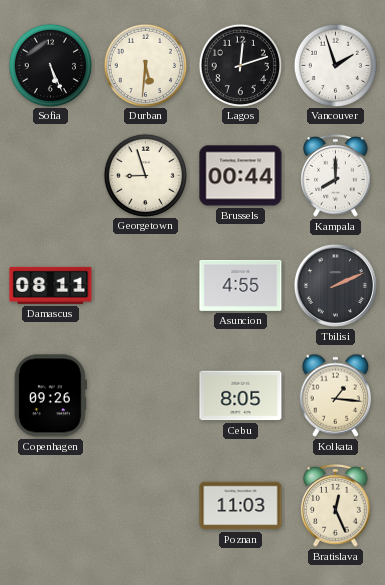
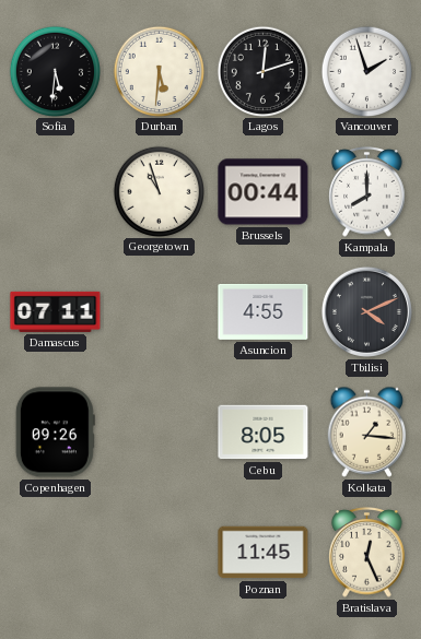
Sofia: 5:26 -> 5:31 (55, 71)
Georgetown: 8:57 -> 10:57 (159, 191)
Damascus: 08:11 -> 07:11 (56, 311)
Tbilisi: 2:11 -> 4:11 (366, 311)
Poznan: 11:03 -> 11:45 (264, 553)
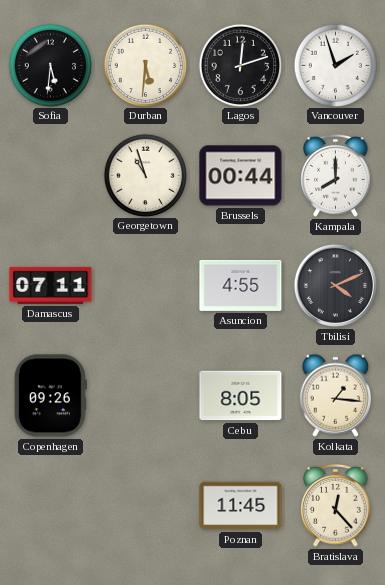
Bratislava: 12:26 -> 12:23 (336, 506)
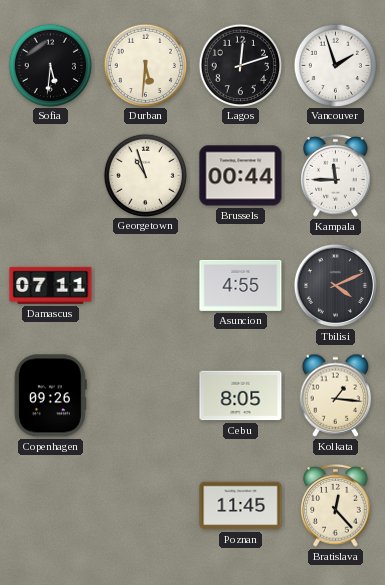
Kampala: 8:00 -> 11:45 (336, 176)
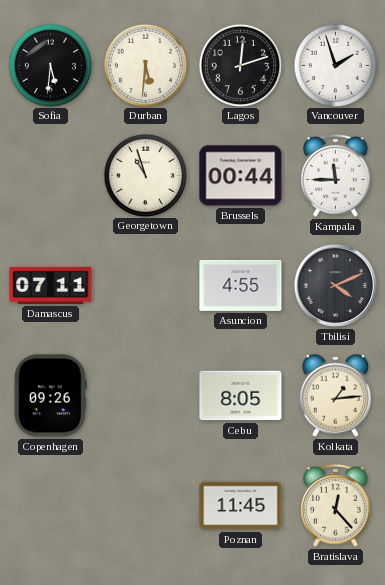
Kolkata: 1:16 -> 1:14 (336, 395)
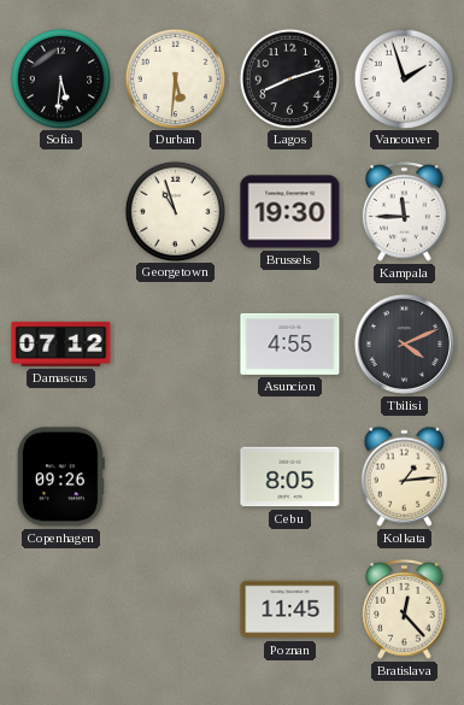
Lagos: 12:12 -> 8:12 (289, 78)
Brussels: 00:44 -> 19:30 (290, 212)
Damascus: 07:11 -> 07:12 (61, 343)
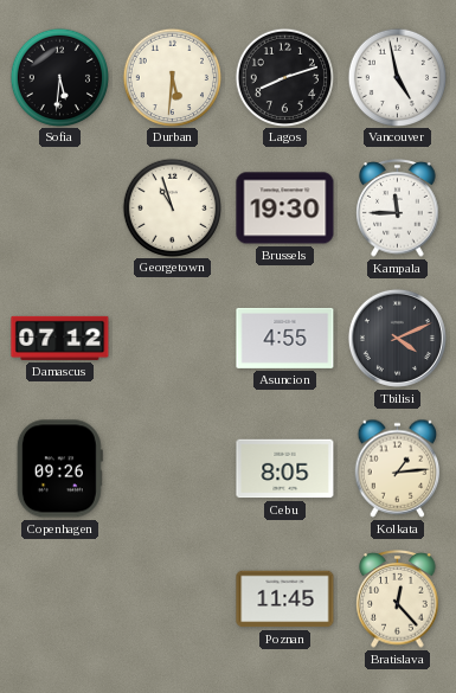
Vancouver: 1:57 -> 4:58 (397, 77)
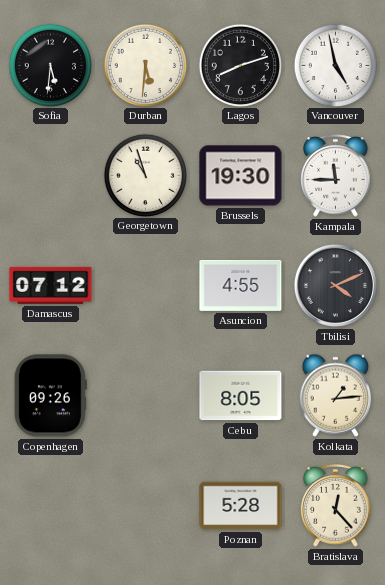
Poznan: 11:45 -> 5:28 (241, 506)
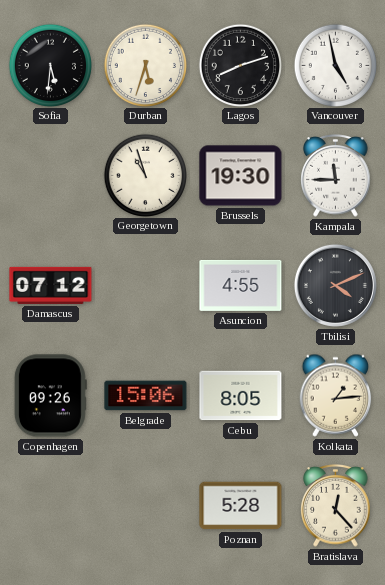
Durban: 5:31 -> 5:33 (145, 65)
Belgrade: none -> 15:06 (146, 396)
